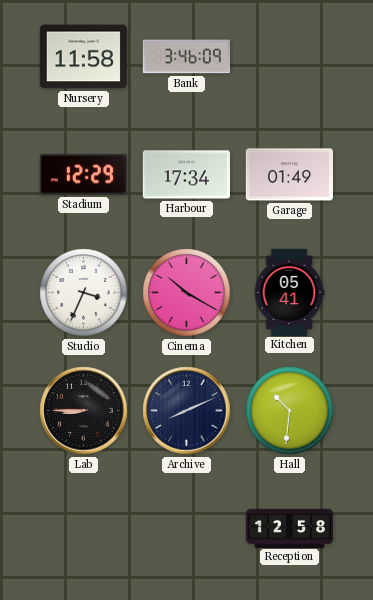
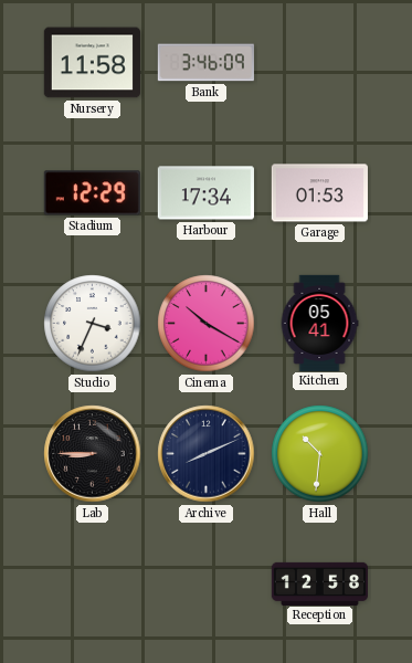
Garage: 01:49 -> 01:53 (319, 193)
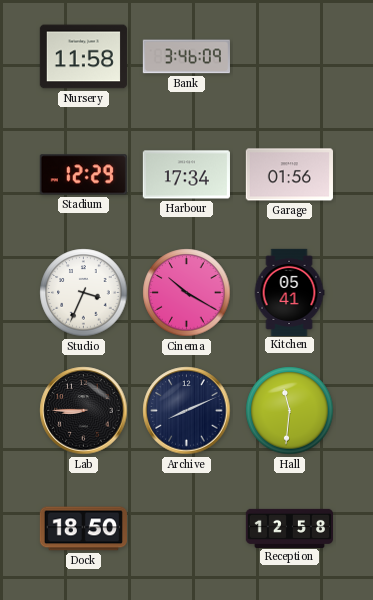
Garage: 01:53 -> 01:56 (289, 175)
Hall: 10:31 -> 11:31 (290, 411)
Dock: none -> 18:50 (83, 529)
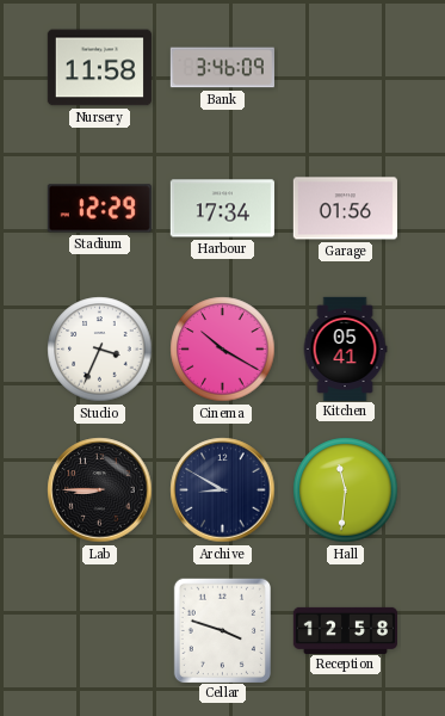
Archive: 8:11 -> 8:50 (223, 490)
Dock: 18:50 -> none (83, 529)
Cellar: none -> 3:48 (222, 630)
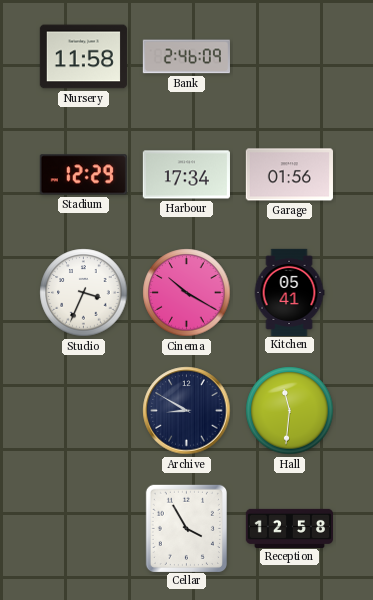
Bank: 3:46 -> 2:46 (186, 57)
Lab: 8:45 -> none (100, 490)
Cellar: 3:48 -> 3:55 (186, 528)
